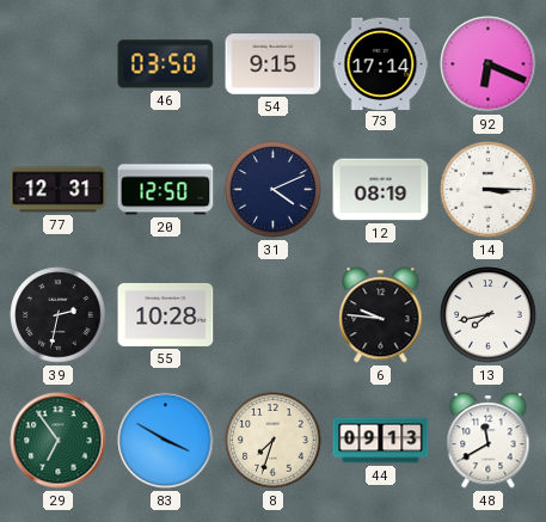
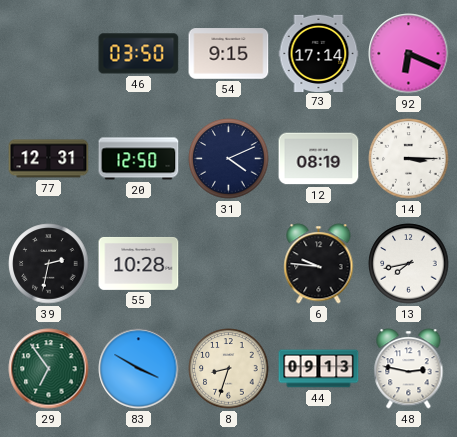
8: 7:33 -> 8:33 (229, 369)
48: 11:40 -> 2:47 (409, 369)
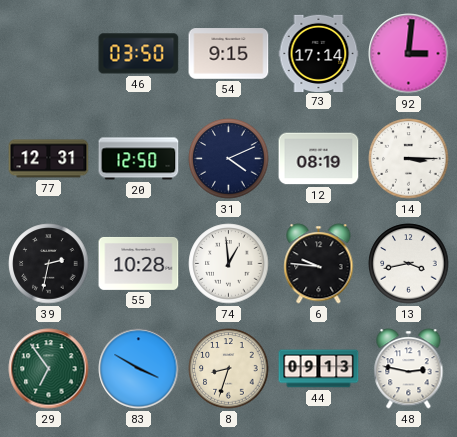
92: 6:19 -> 3:01 (409, 54)
74: none -> 12:59 (229, 264)
13: 7:43 -> 3:43 (409, 264)
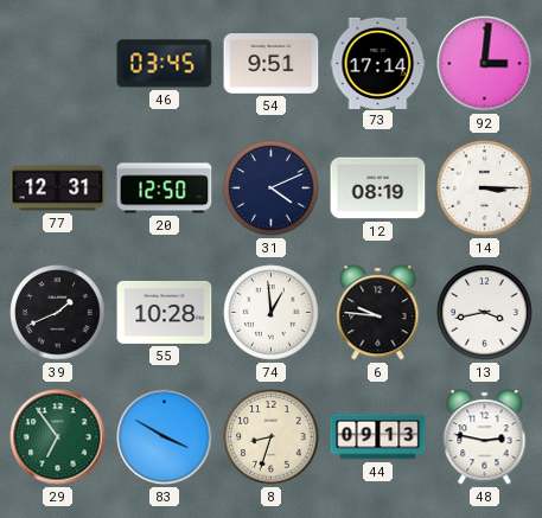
46: 03:50 -> 03:45 (165, 64)
54: 9:15 -> 9:51 (272, 64)
39: 2:32 -> 1:41 (58, 313)
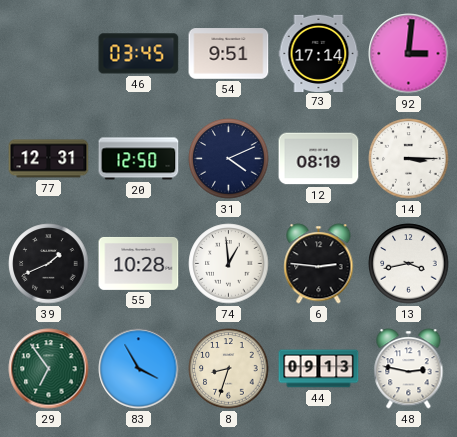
6: 9:46 -> 2:46 (319, 264)
83: 3:50 -> 3:55 (139, 369)
